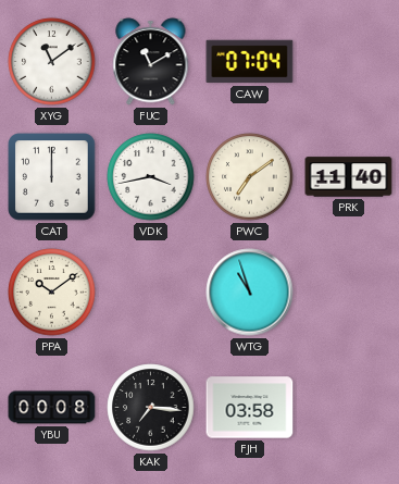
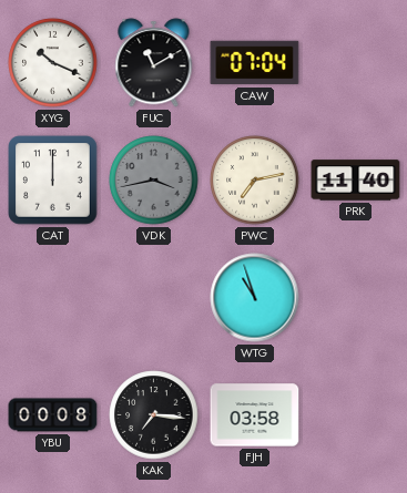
XYG: 11:09 -> 10:19 (53, 63)
VDK dial: white -> grey (154, 181)
PWC: 7:09 -> 7:13 (255, 181)
PPA: 10:09 -> none (52, 293)
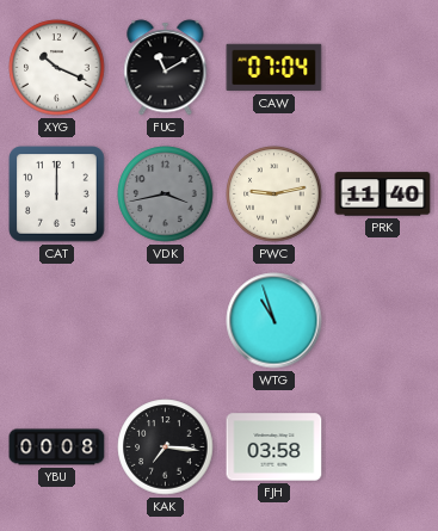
PWC: 7:13 -> 9:13 (274, 195)
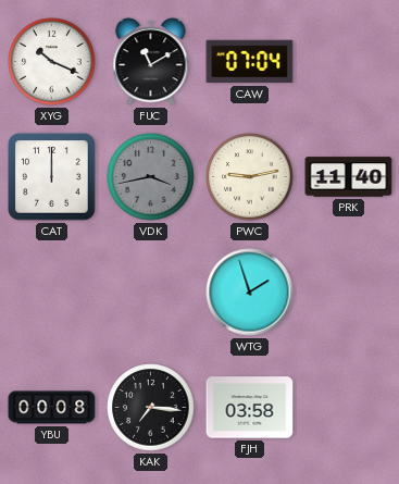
WTG: 10:57 -> 1:57 (250, 293)
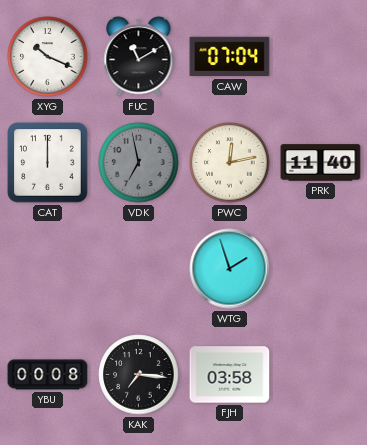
VDK: 3:43 -> 6:58 (139, 163)
PWC: 9:13 -> 12:13 (230, 163)
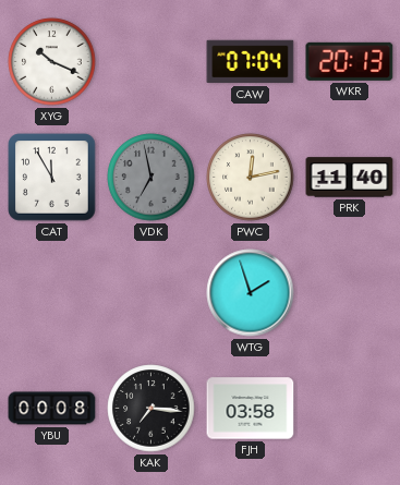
FUC: 11:10 -> none (139, 57)
WKR: none -> 20:13 (350, 61)
CAT: 12:00 -> 11:55 (52, 178)
